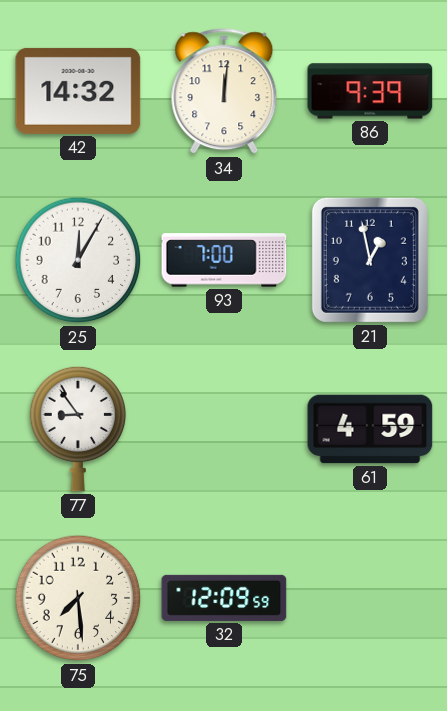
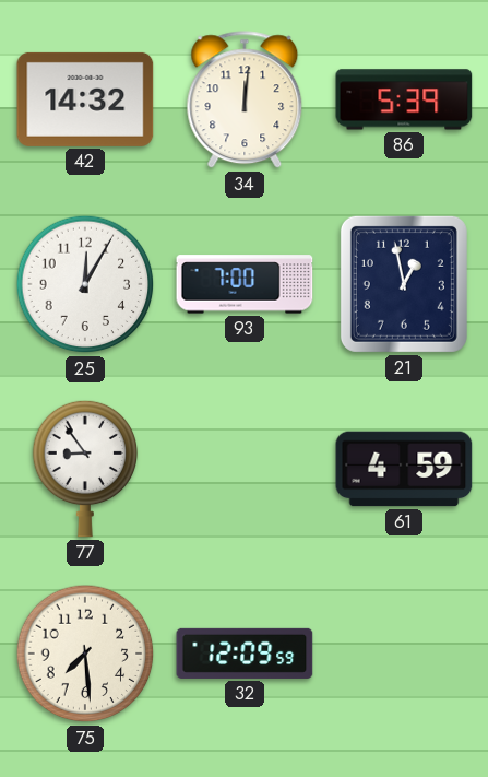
86: 9:39 -> 5:39 (404, 99)
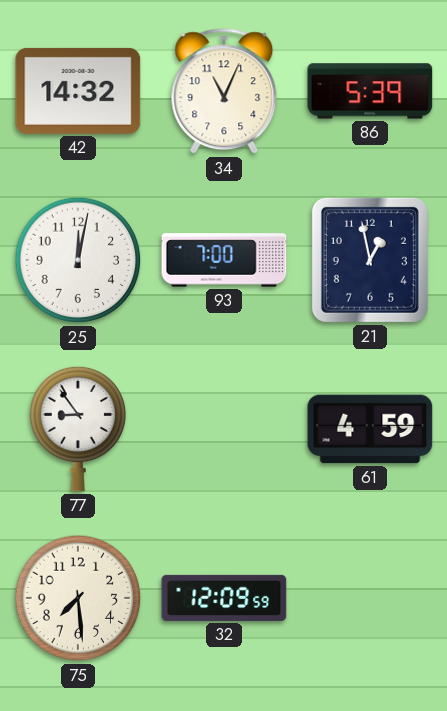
34: 12:01 -> 11:04 (224, 92)
25: 12:05 -> 12:02 (78, 260)
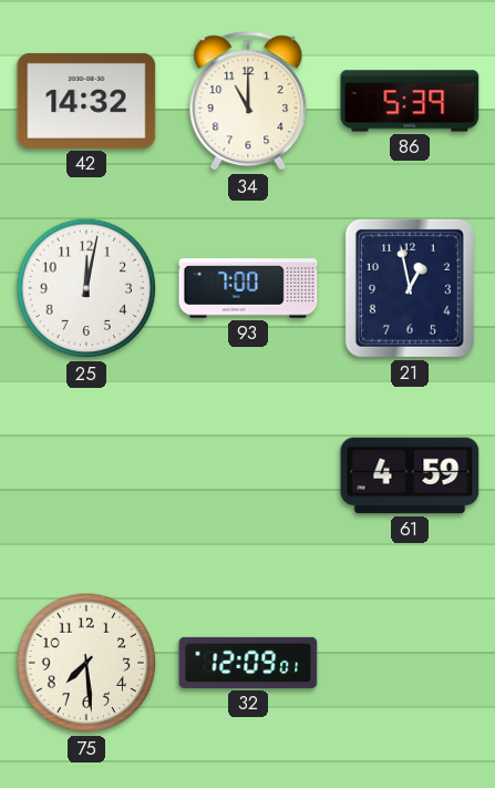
34: 11:04 -> 11:00 (248, 102)
77: 8:54 -> none (78, 429)
32: 12:09:59 -> 12:09:01 (248, 663)
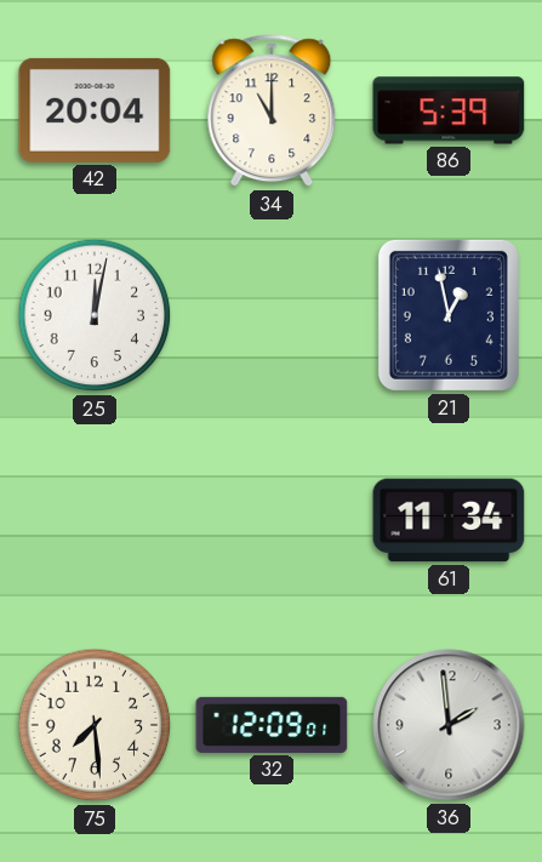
42: 14:32 -> 20:04 (95, 110)
93: 7:00 -> none (248, 288)
61: 4:59 -> 11:34 (449, 520)
36: none -> 1:59 (449, 725)
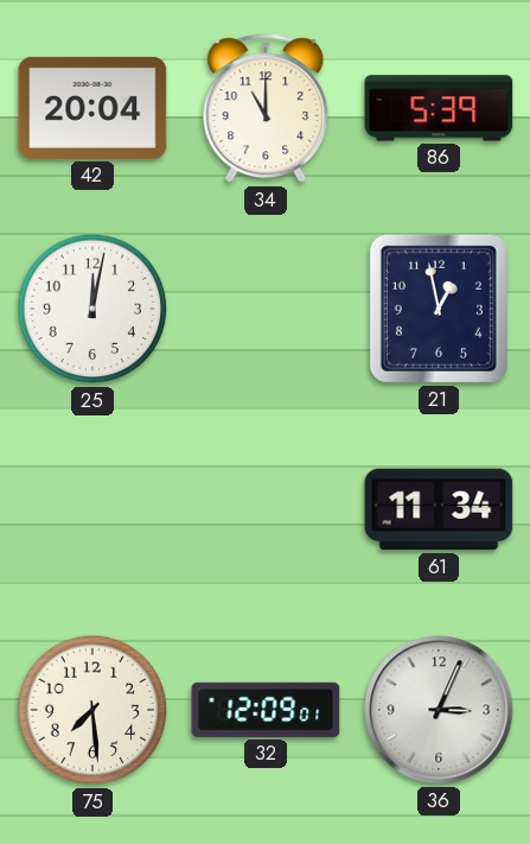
36: 1:59 -> 3:04 (439, 710)
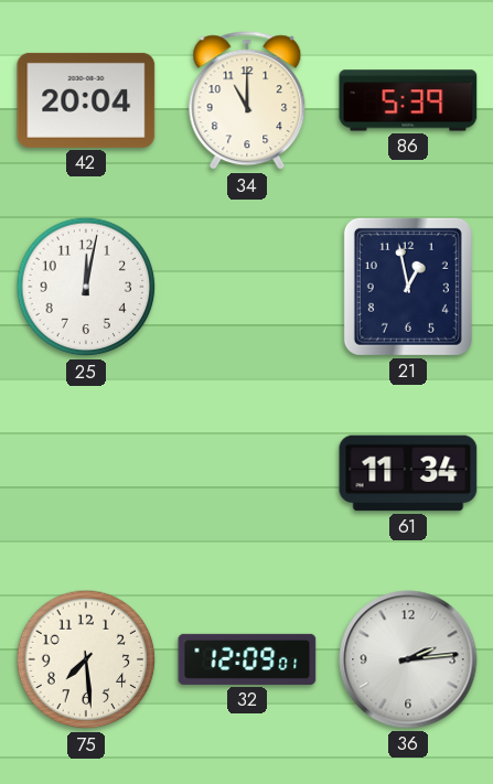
36: 3:04 -> 2:14 (408, 659)
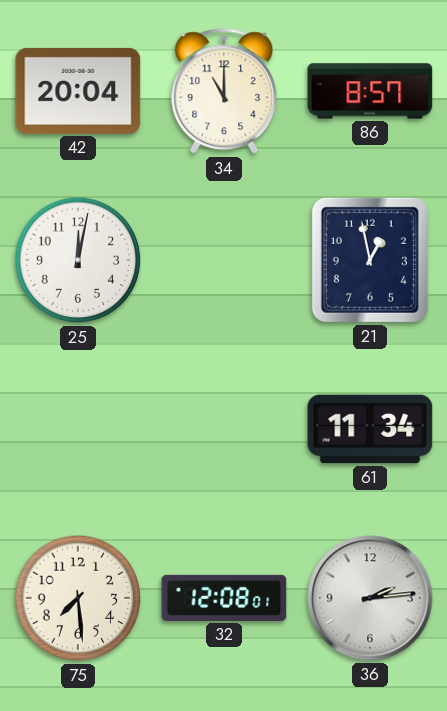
86: 5:39 -> 8:57 (370, 91)
32: 12:09 -> 12:08 (224, 598)
